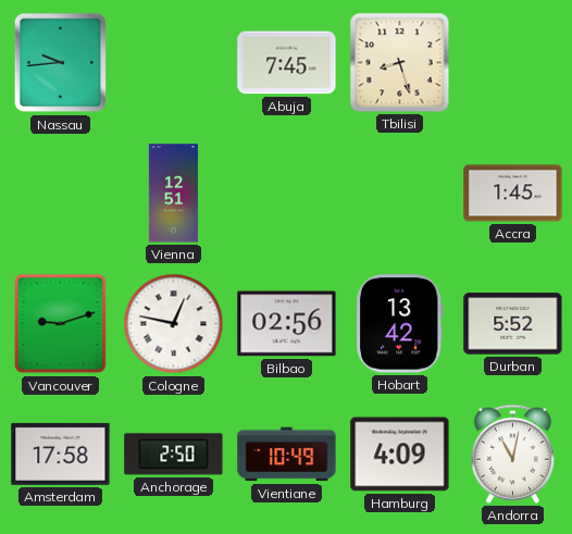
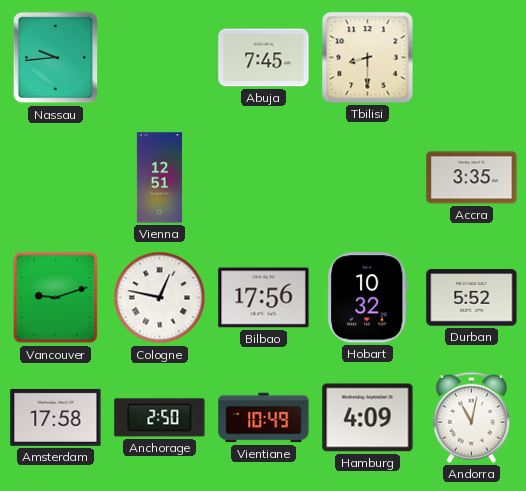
Tbilisi: 8:27 -> 8:30 (368, 58)
Accra: 1:45 -> 3:35 (472, 178)
Bilbao: 02:56 -> 17:56 (264, 298)
Hobart: 13:42 -> 10:32 (367, 298)
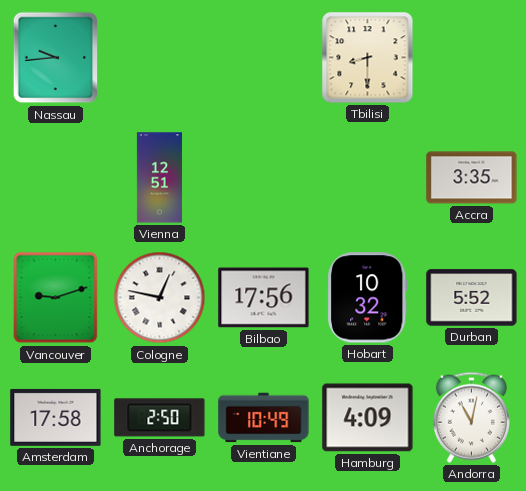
Abuja: 7:45 -> none (264, 58)
